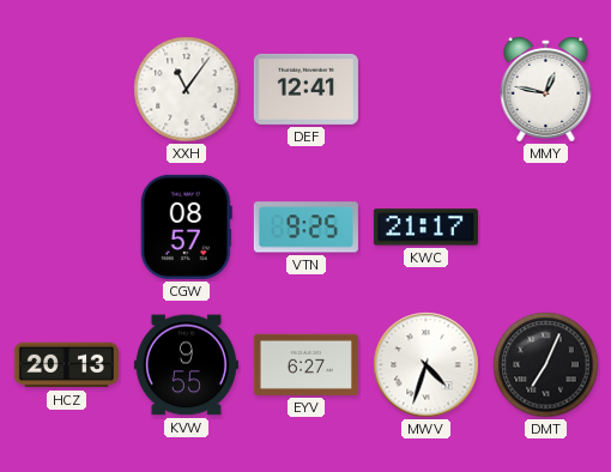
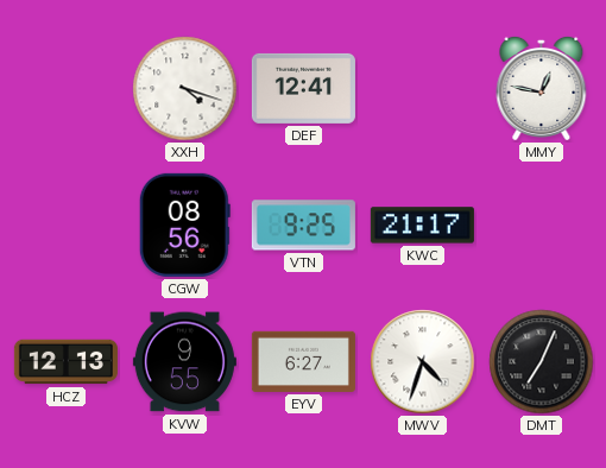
XXH: 11:06 -> 4:18 (185, 89)
CGW: 08:57 -> 08:56 (184, 224)
HCZ: 20:13 -> 12:13 (65, 362)
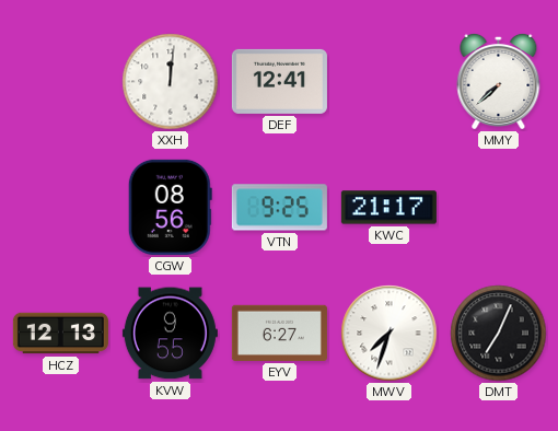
XXH: 4:18 -> 12:01 (171, 82)
MMY: 12:47 -> 7:38 (499, 81)
MWV: 4:33 -> 7:33 (390, 334)
